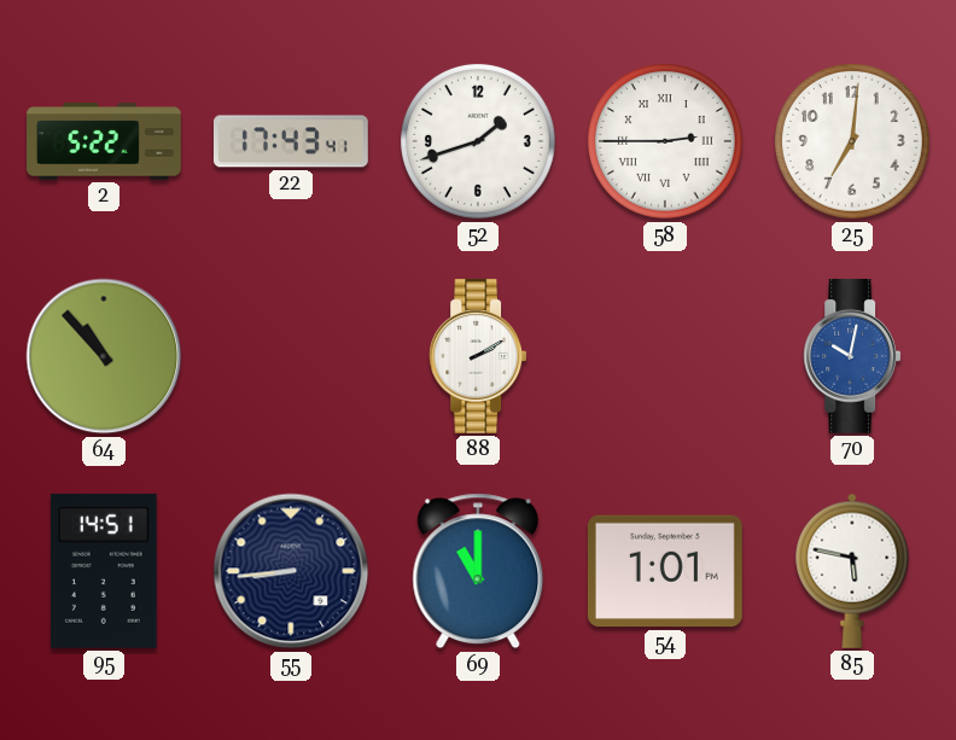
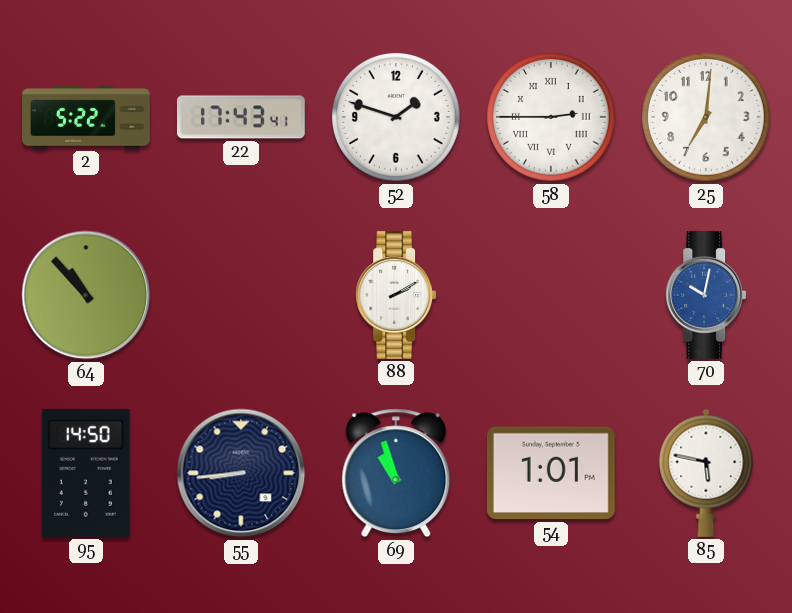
52: 1:42 -> 1:48 (397, 118)
95: 14:51 -> 14:50 (86, 473)
69: 11:00 -> 10:57 (396, 473)
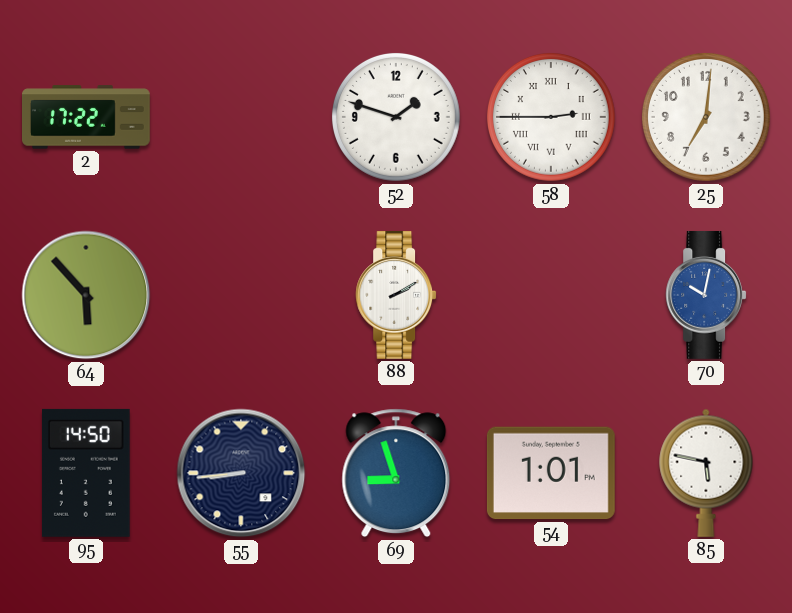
2: 5:22 -> 17:22 (87, 117)
22: 17:43 -> none (241, 117)
64: 10:53 -> 5:53 (86, 295)
69: 10:57 -> 8:57 (396, 473)
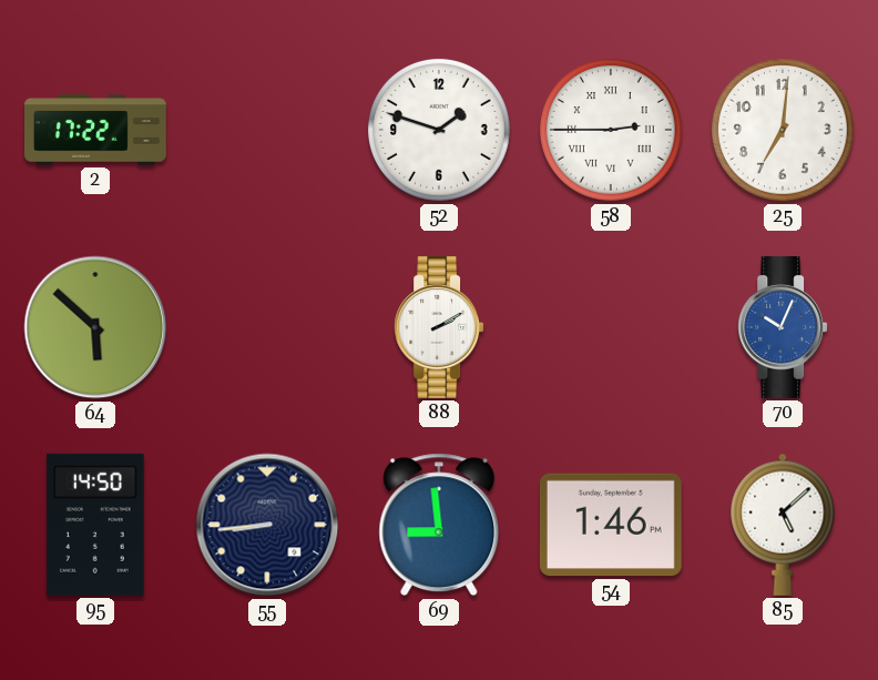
64: 5:53 -> 5:52 (95, 327)
70: 10:02 -> 10:04 (783, 327)
69: 8:57 -> 8:59 (439, 525)
54: 1:01 -> 1:46 (611, 525)
85: 5:47 -> 5:08 (783, 525)
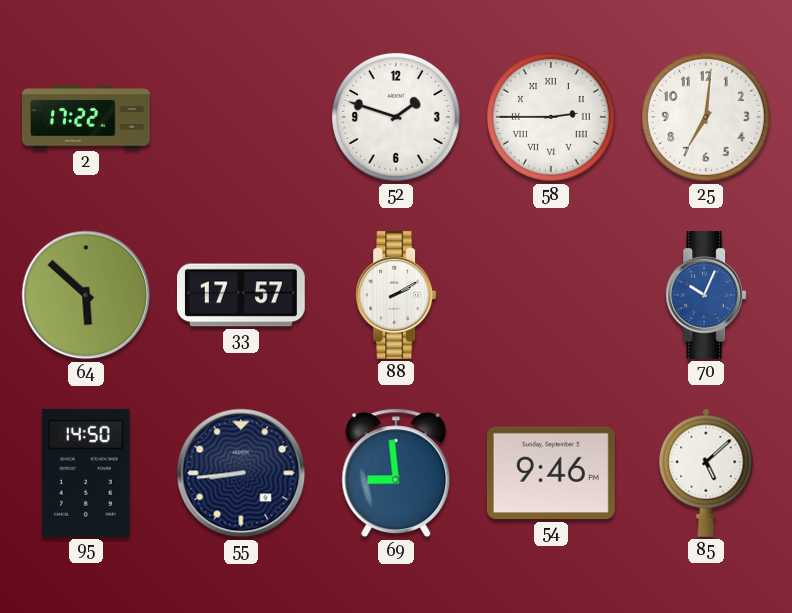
33: none -> 17:57 (241, 295)
54: 1:46 -> 9:46 (551, 473)
